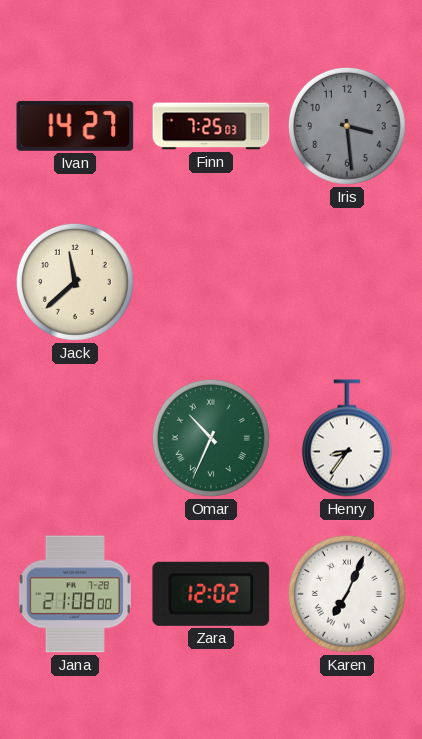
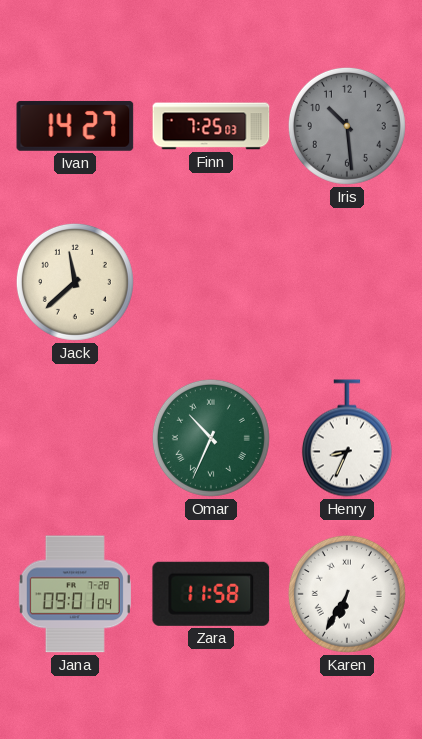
Iris: 3:29 -> 10:29 (347, 126)
Henry: 8:36 -> 8:34 (347, 438)
Jana: 21:08 -> 09:01 (75, 594)
Zara: 12:02 -> 11:58 (211, 594)
Karen: 7:04 -> 6:35 (347, 594)
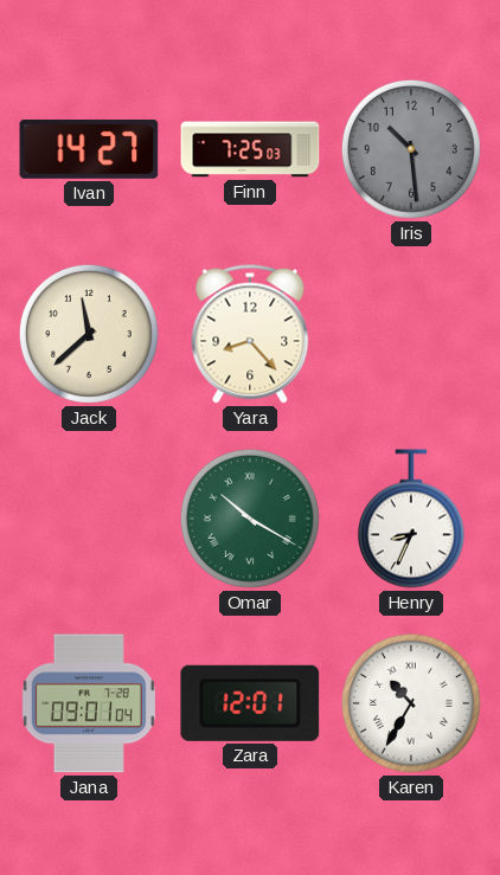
Yara: none -> 8:23 (250, 334)
Omar: 10:34 -> 10:20 (250, 519)
Zara: 11:58 -> 12:01 (250, 703)
Karen: 6:35 -> 10:35 (411, 703)
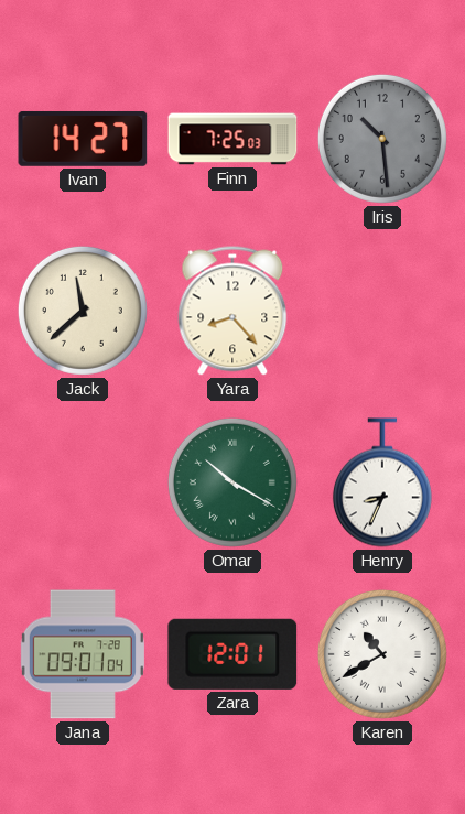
Karen: 10:35 -> 10:40 (382, 654)
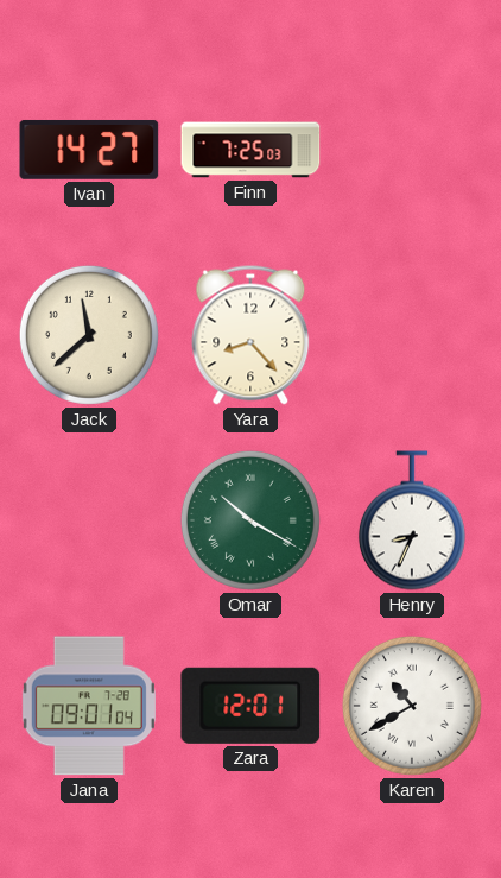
Iris: 10:29 -> none (382, 139)
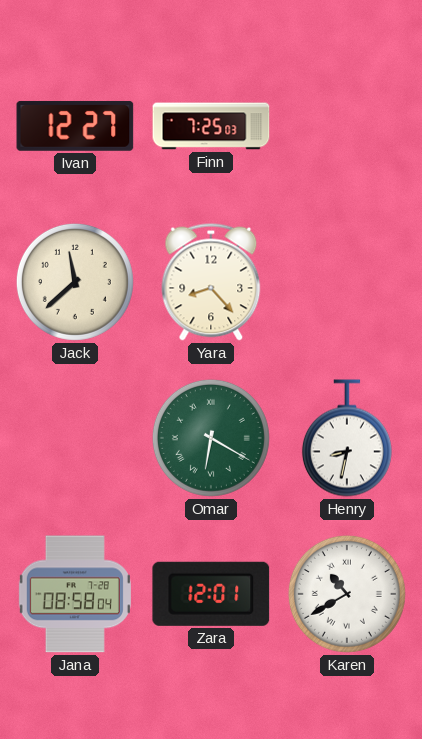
Ivan: 14:27 -> 12:27 (75, 126)
Omar: 10:20 -> 6:20 (211, 438)
Henry: 8:34 -> 8:32 (347, 438)
Jana: 09:01 -> 08:58 (75, 594)
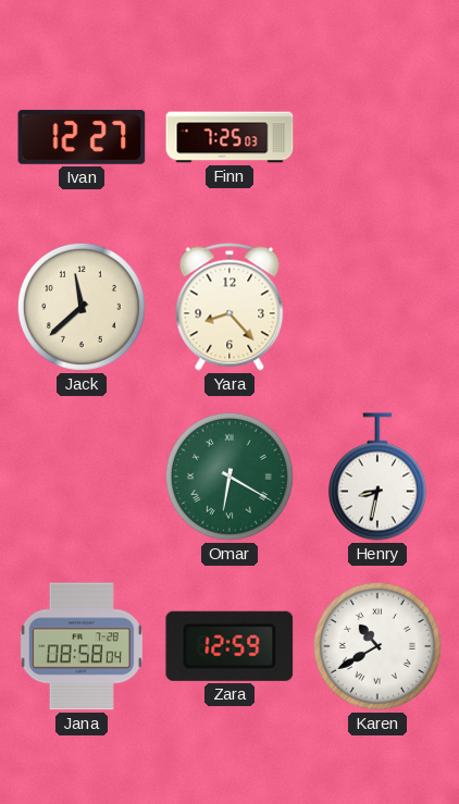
Zara: 12:01 -> 12:59 (230, 646)
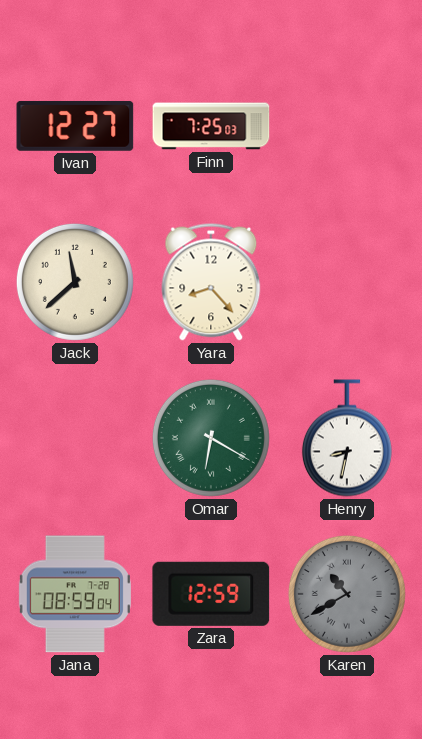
Jana: 08:58 -> 08:59 (75, 594)
Karen dial: white -> grey (347, 594)
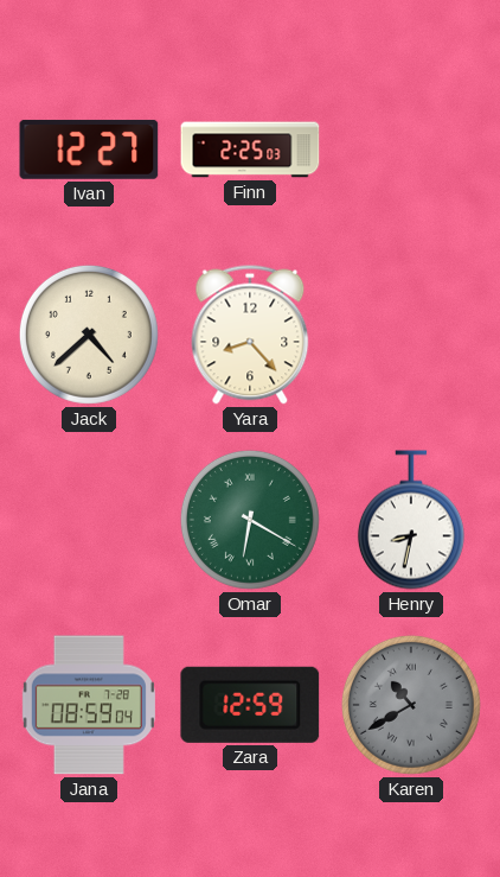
Finn: 7:25 -> 2:25 (250, 150)
Jack: 11:38 -> 4:38 (89, 335)
